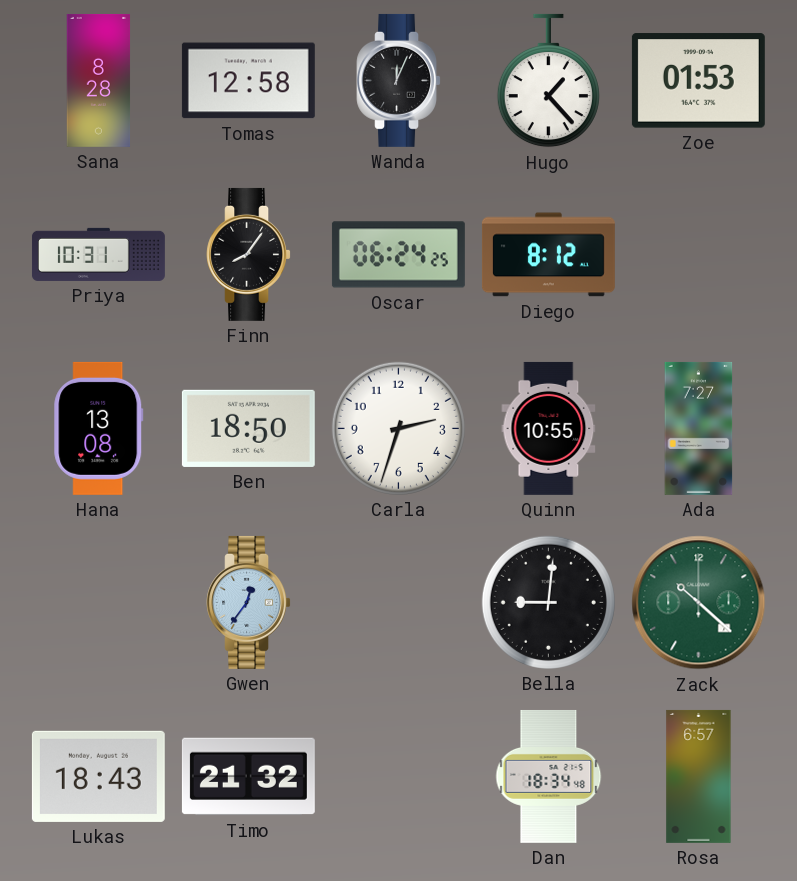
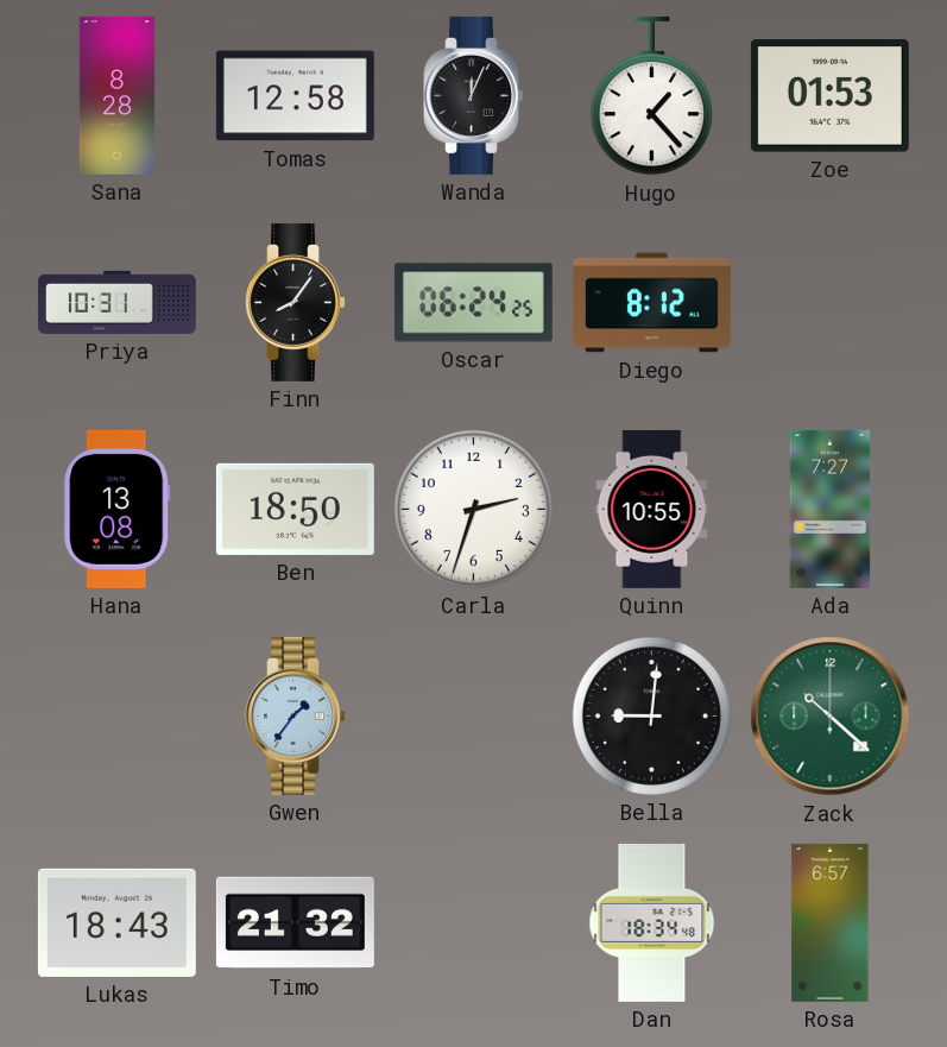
Gwen: 12:36 -> 1:36 (295, 715)
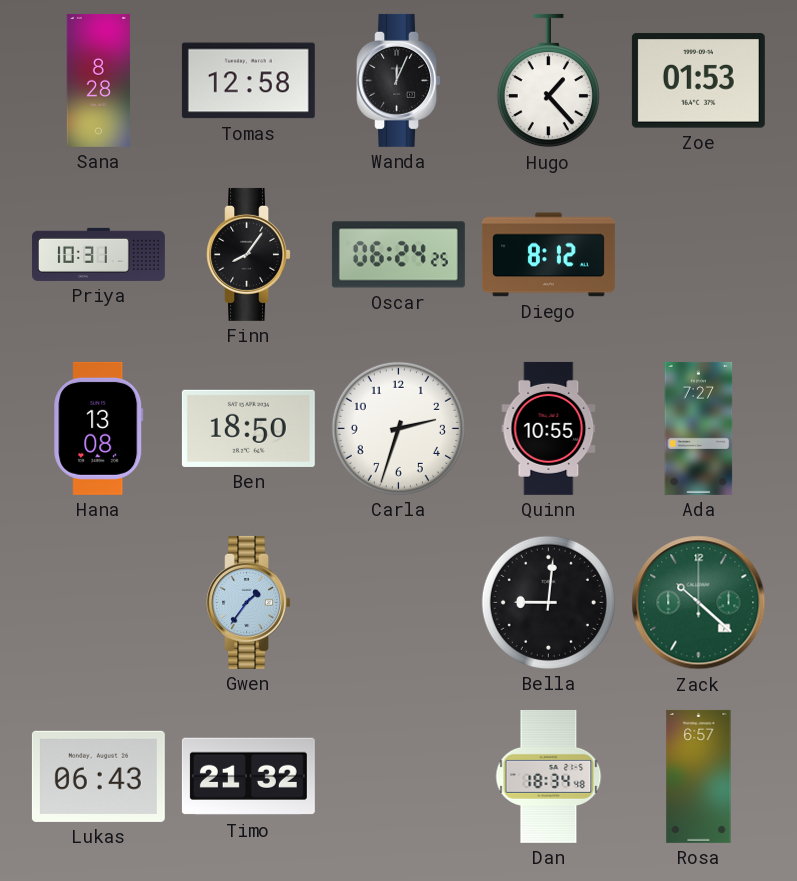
Lukas: 18:43 -> 06:43 (98, 776)
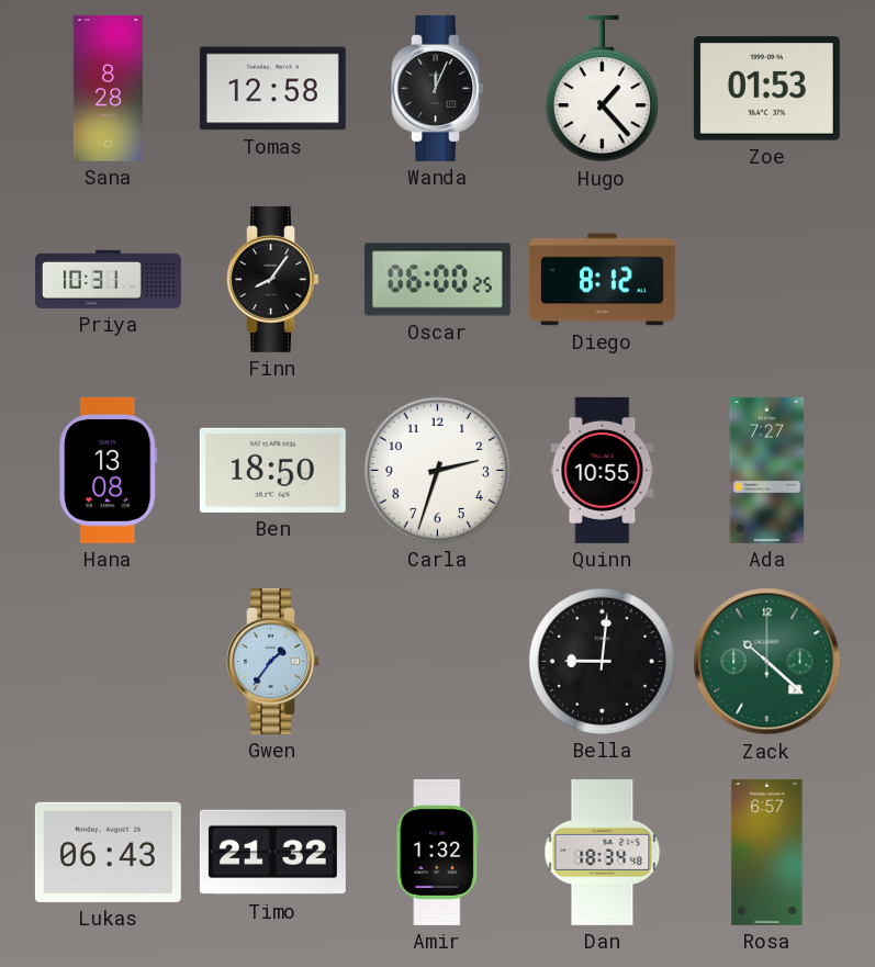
Oscar: 06:24 -> 06:00 (437, 280)
Amir: none -> 1:32 (438, 852)
